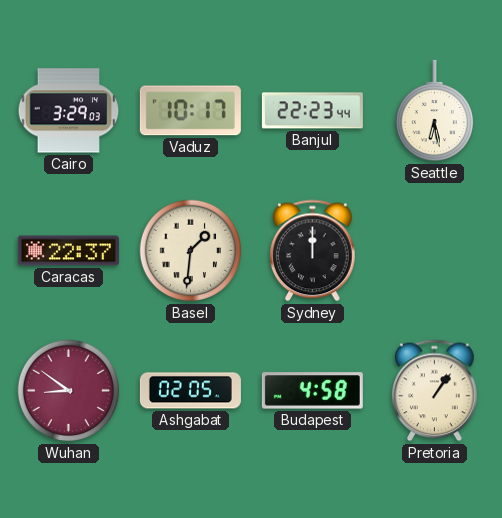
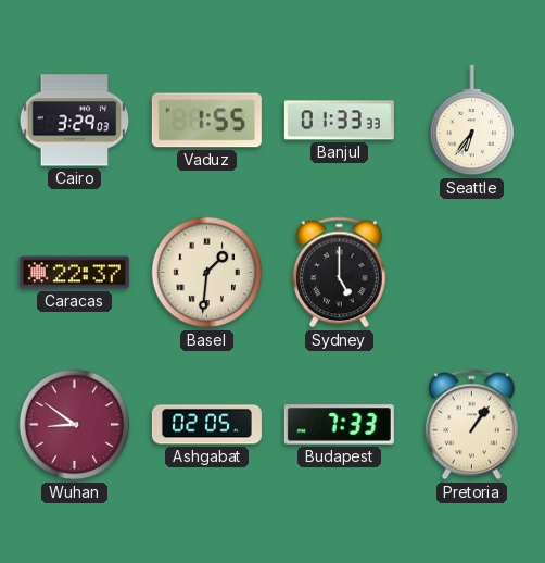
Vaduz: 10:17 -> 1:55 (206, 121)
Banjul: 22:23 -> 01:33 (339, 121)
Seattle: 6:28 -> 6:36 (471, 121)
Sydney: 12:00 -> 5:00 (340, 273)
Budapest: 4:58 -> 7:33 (339, 425)
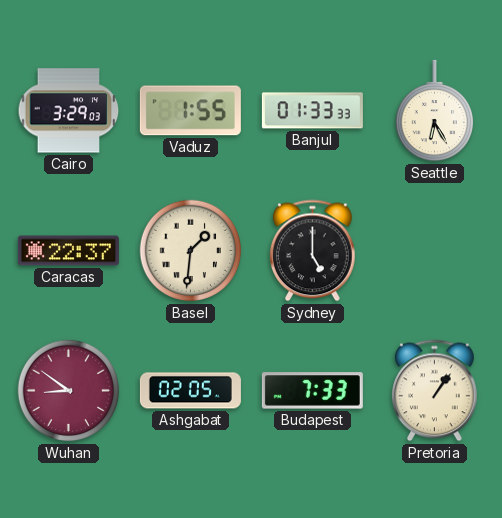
Seattle: 6:36 -> 6:25 (434, 111)
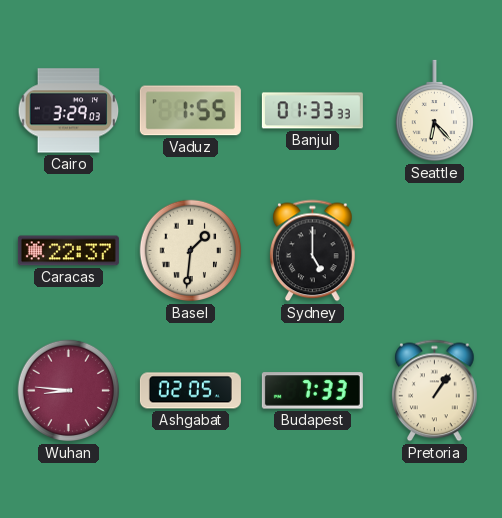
Seattle: 6:25 -> 6:23 (434, 111)
Wuhan: 8:51 -> 8:46 (69, 391)
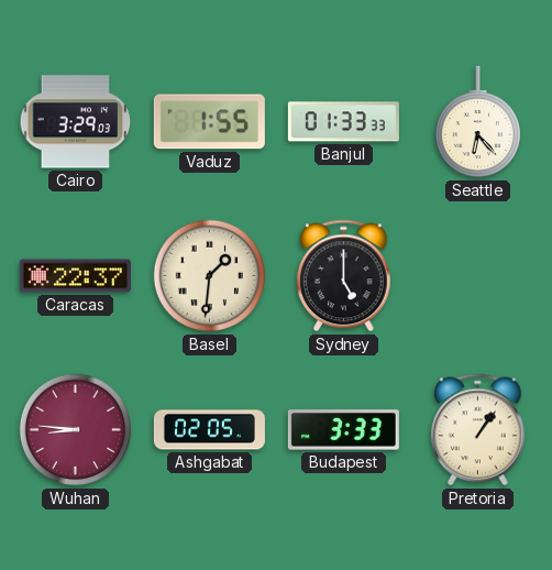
Budapest: 7:33 -> 3:33 (343, 430)
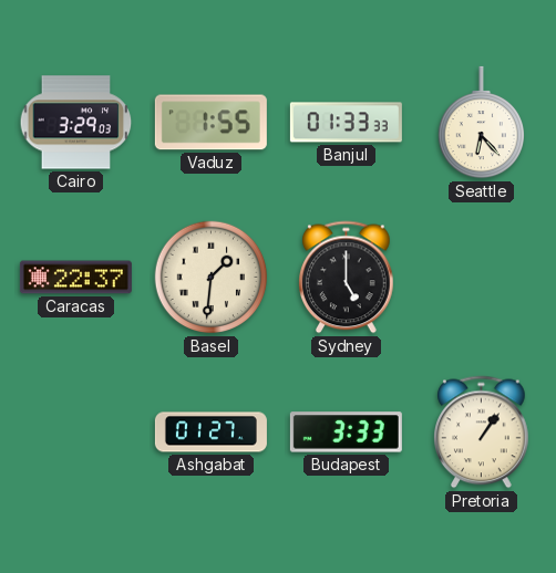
Wuhan: 8:46 -> none (76, 430)
Ashgabat: 02:05 -> 01:27 (210, 433)
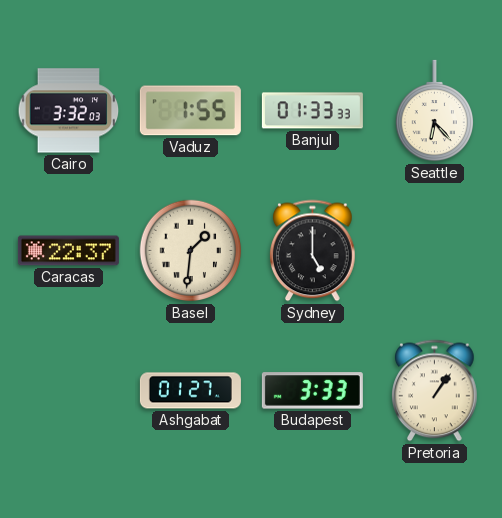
Cairo: 3:29 -> 3:32 (69, 111)
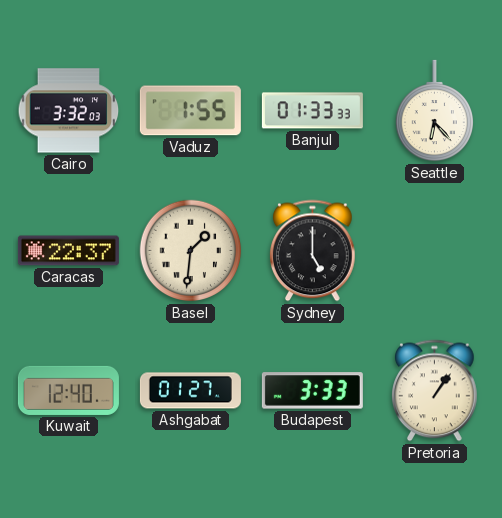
Kuwait: none -> 12:40 (68, 390)
